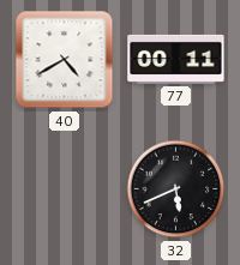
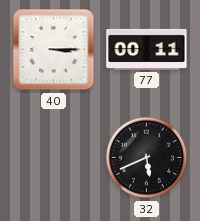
40: 4:40 -> 3:15 (54, 50)
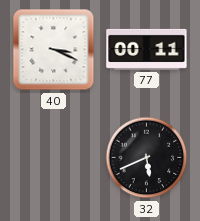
40: 3:15 -> 3:19 (54, 50)
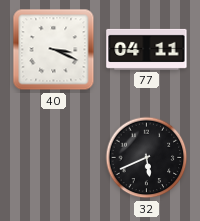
77: 00:11 -> 04:11 (147, 49)
